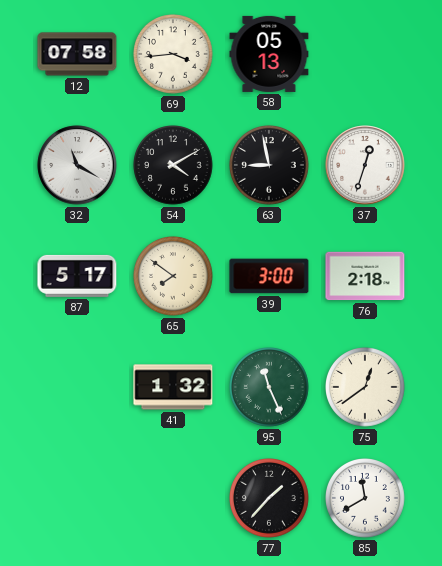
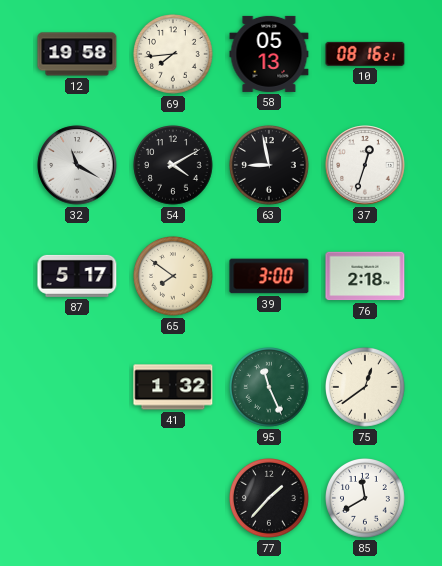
12: 07:58 -> 19:58 (77, 54)
69: 3:44 -> 7:44 (174, 55)
10: none -> 08:16 (365, 54)
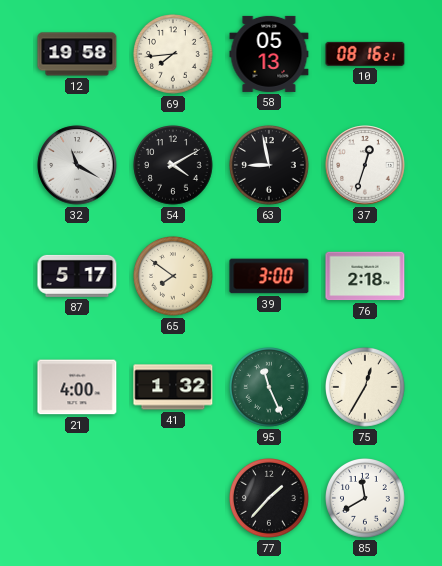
21: none -> 4:00 (77, 387)
75: 12:39 -> 12:35 (366, 388)
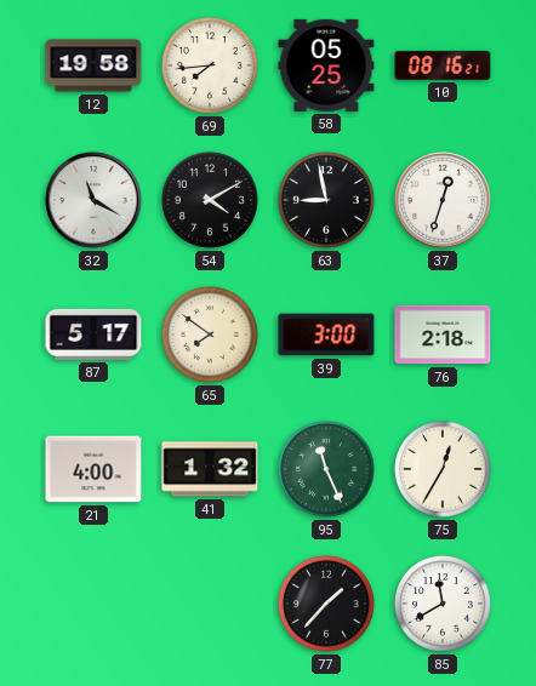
58: 05:13 -> 05:25 (326, 65)
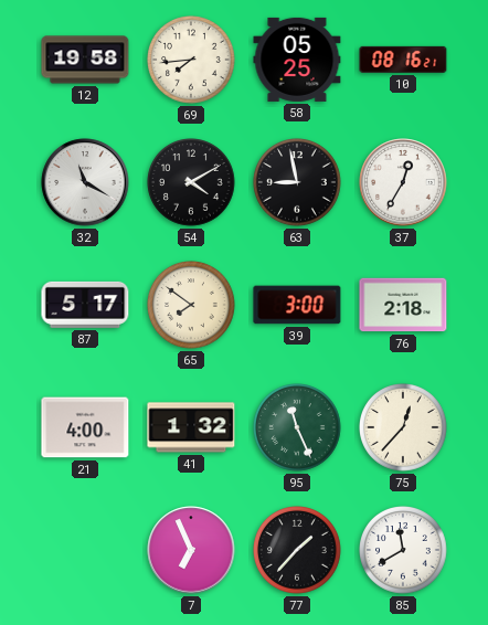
37: 12:33 -> 12:35 (403, 182)
75: 12:35 -> 12:37 (404, 428)
7: none -> 6:56 (191, 550)
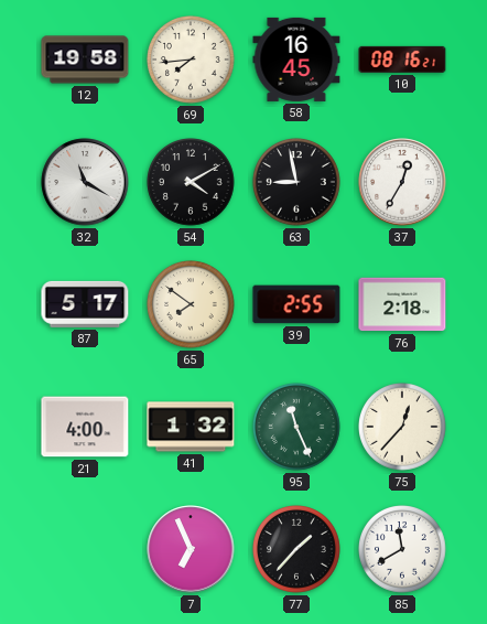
58: 05:25 -> 16:45 (296, 60)
39: 3:00 -> 2:55 (296, 304)
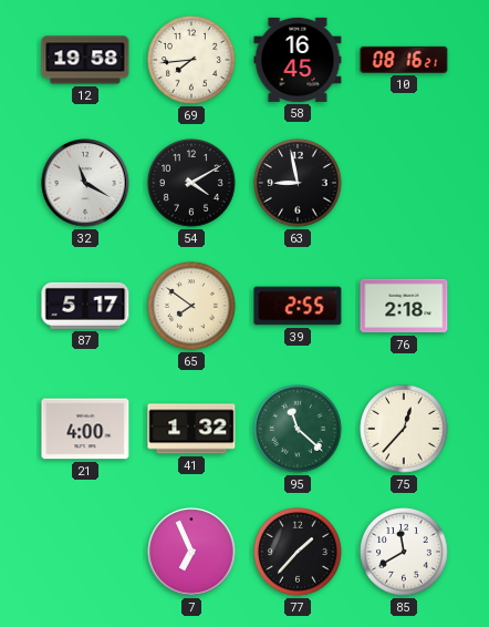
37: 12:35 -> none (402, 182)
95: 11:26 -> 11:22 (299, 430)
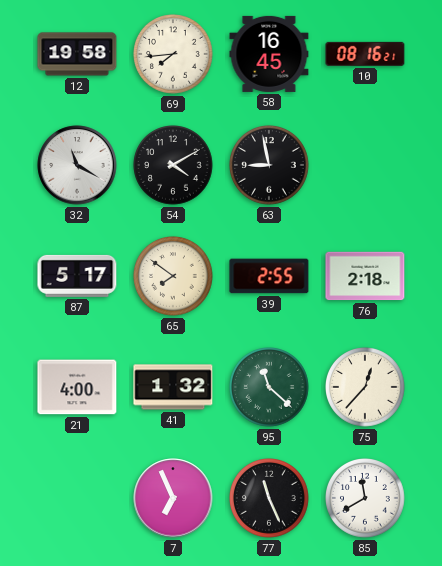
77: 1:37 -> 11:26 (270, 499)
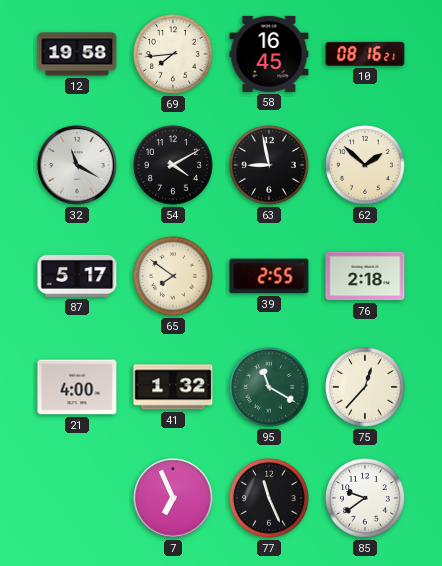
62: none -> 1:52 (366, 166)
95: 11:22 -> 11:20 (270, 388)
85: 11:40 -> 9:39 (366, 499)
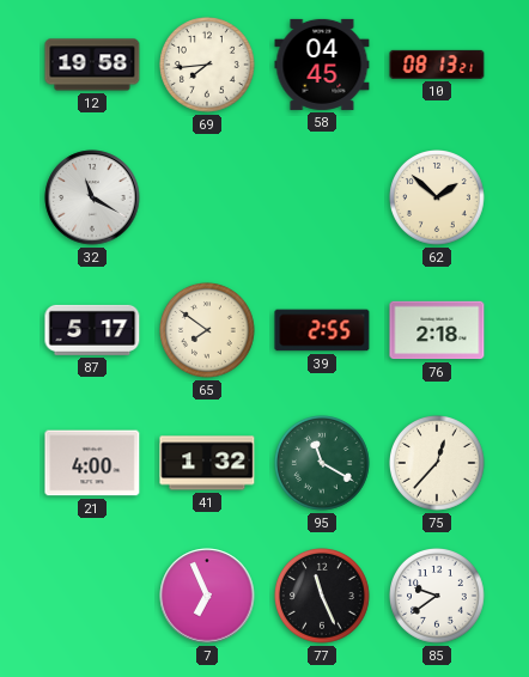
58: 16:45 -> 04:45 (322, 65)
10: 08:16 -> 08:13 (437, 65)
54: 4:10 -> none (174, 166)
63: 8:58 -> none (270, 166)
